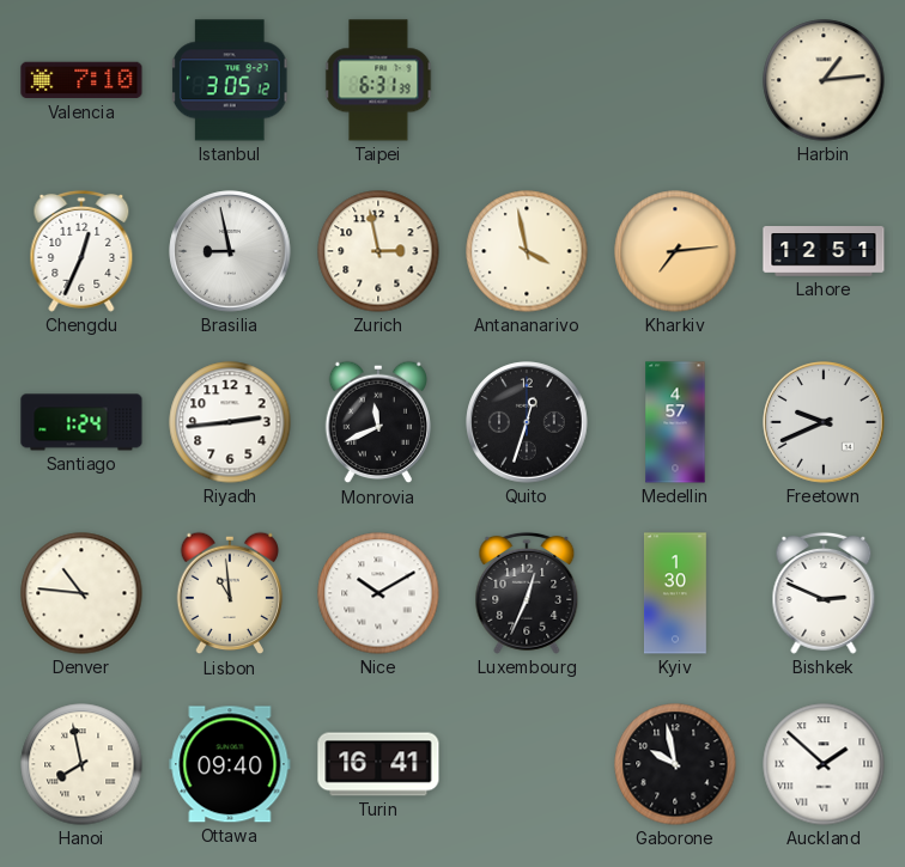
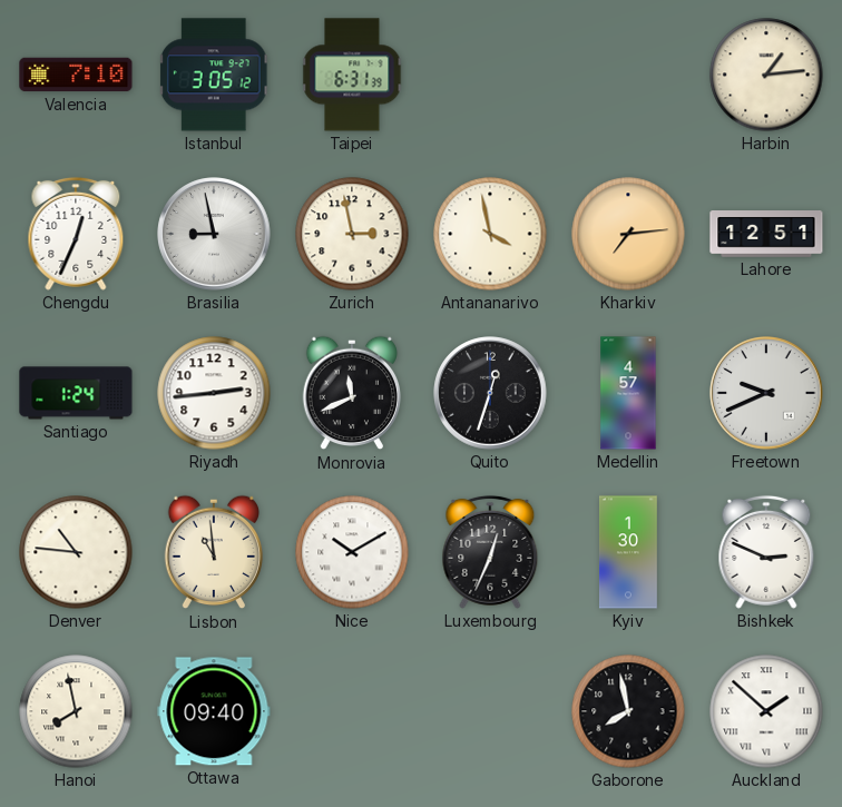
Turin: 16:41 -> none (378, 764)
Gaborone: 9:58 -> 7:58 (628, 711)
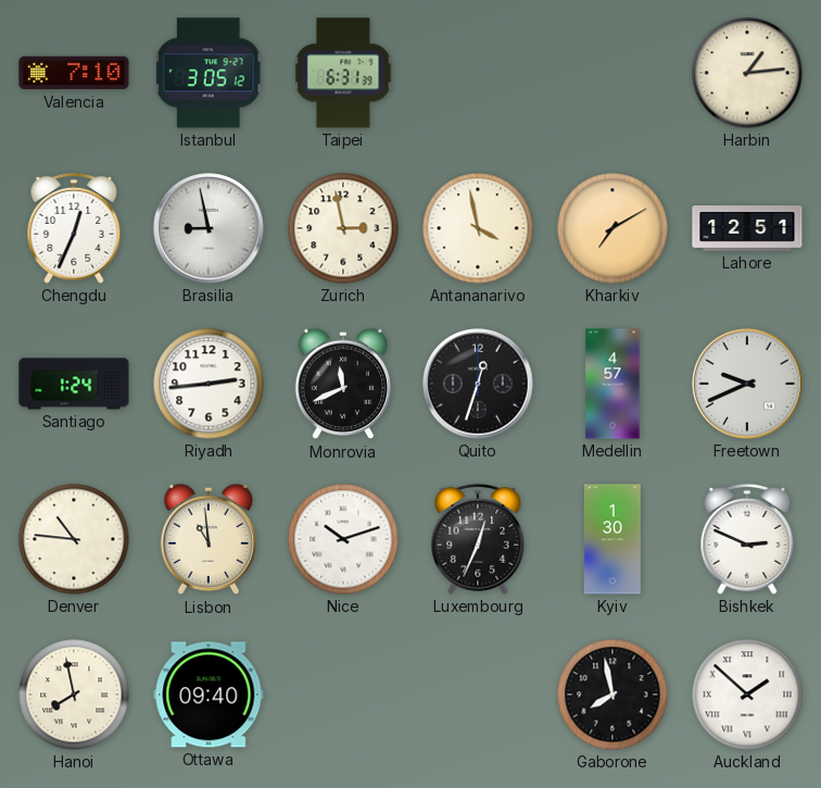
Kharkiv: 7:14 -> 7:10 (612, 228)
Nice: 10:10 -> 10:12 (343, 539)
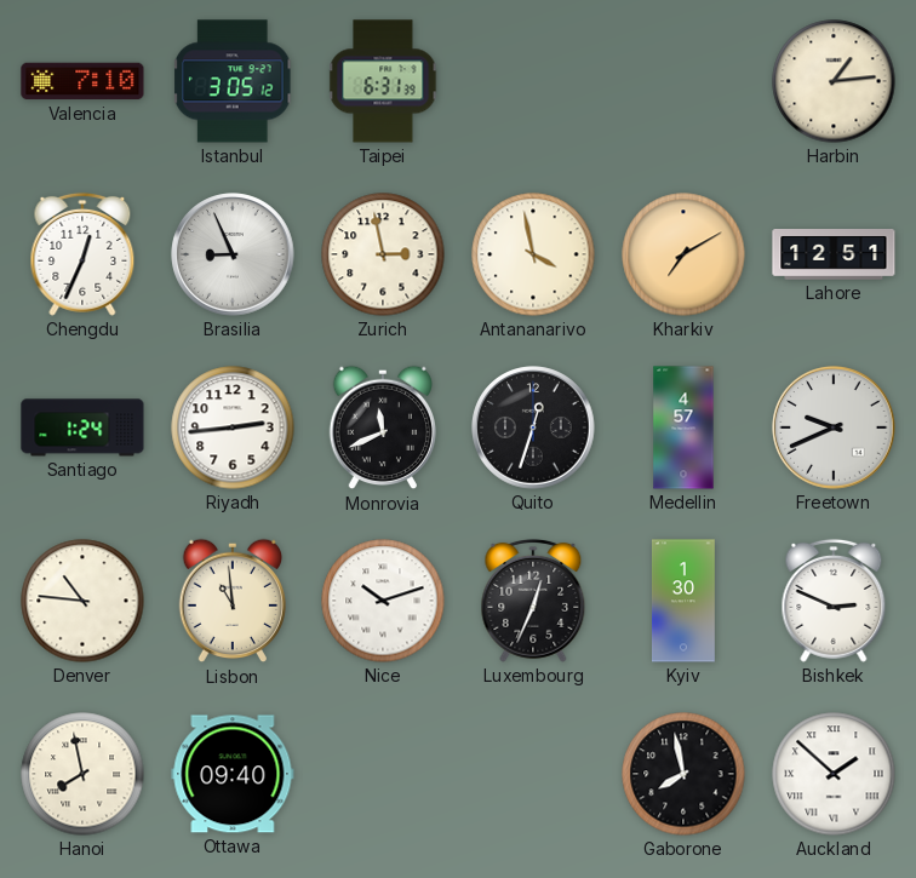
Brasilia: 8:58 -> 8:56 (233, 254)
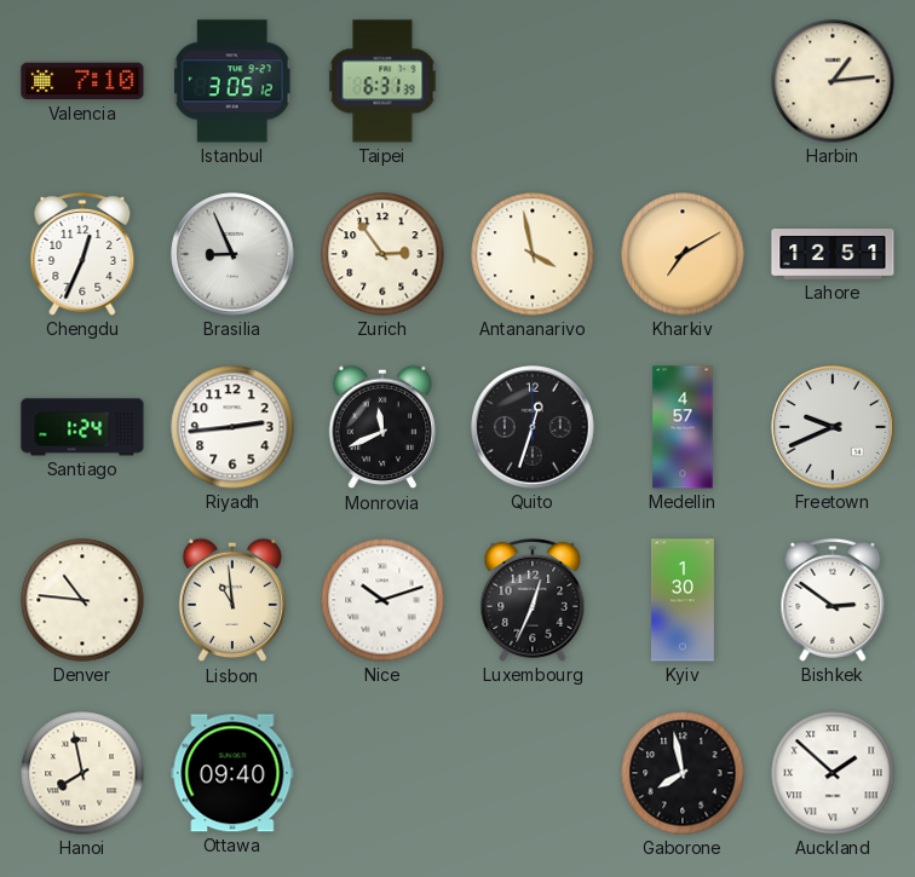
Zurich: 2:58 -> 2:54 (382, 254)
Bishkek: 2:49 -> 2:51 (833, 600)
